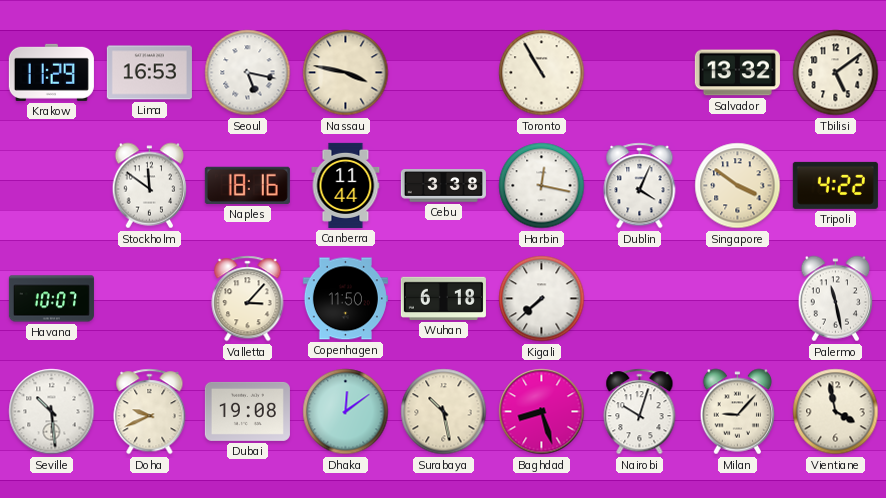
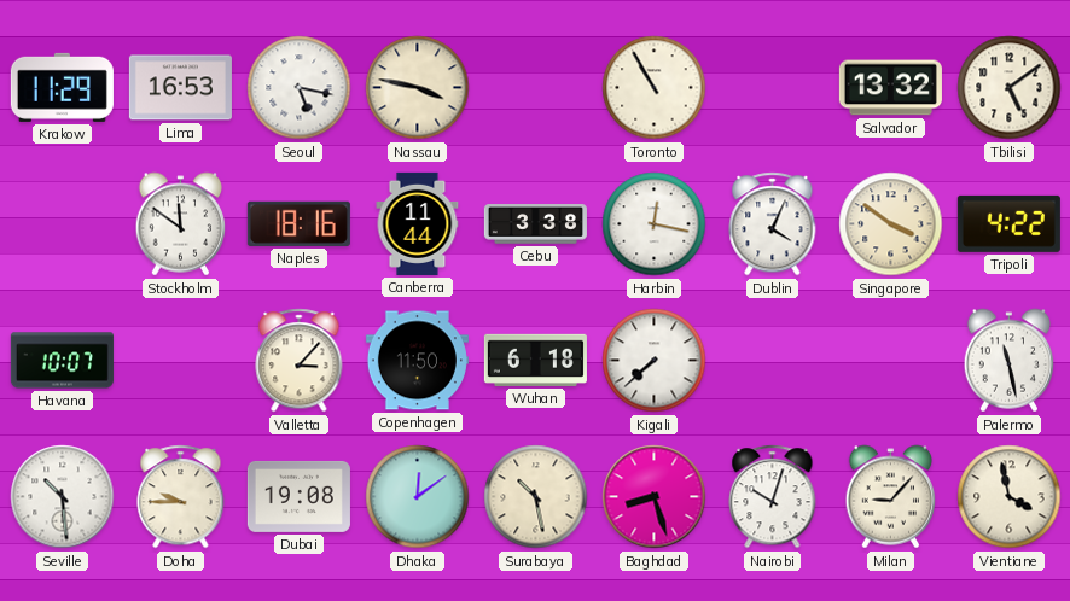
Doha: 9:41 -> 9:45 (181, 497)
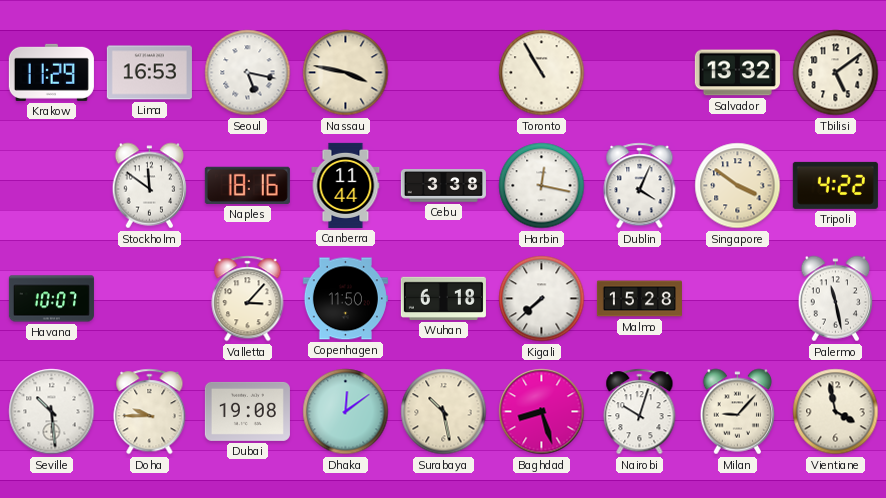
Malmo: none -> 15:28 (639, 299)
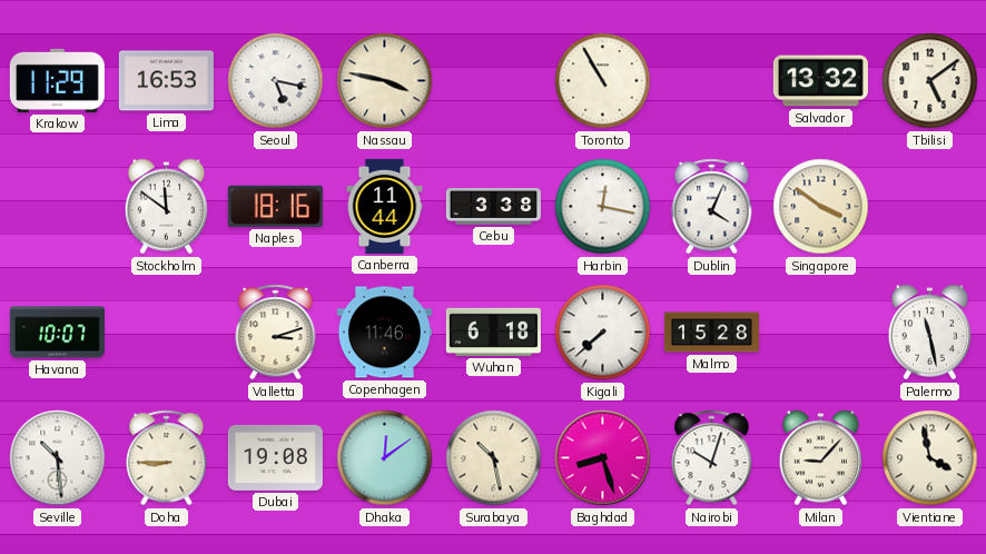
Tripoli: 4:22 -> none (835, 185)
Valletta: 3:07 -> 3:12 (276, 333)
Copenhagen: 11:50 -> 11:46 (384, 333)
Doha: 9:45 -> 8:45 (167, 458)
